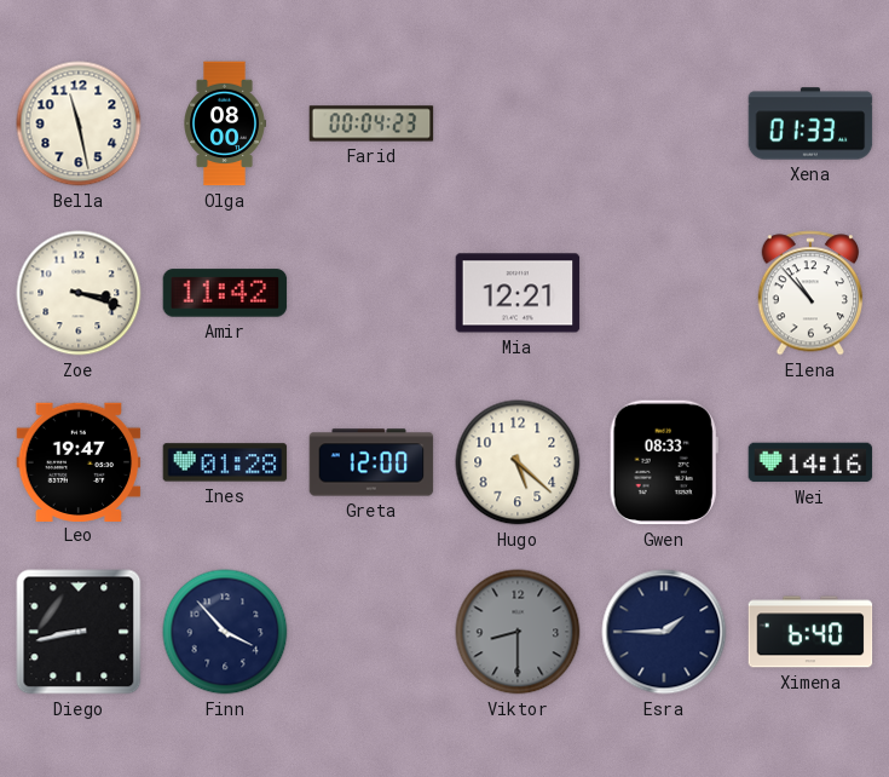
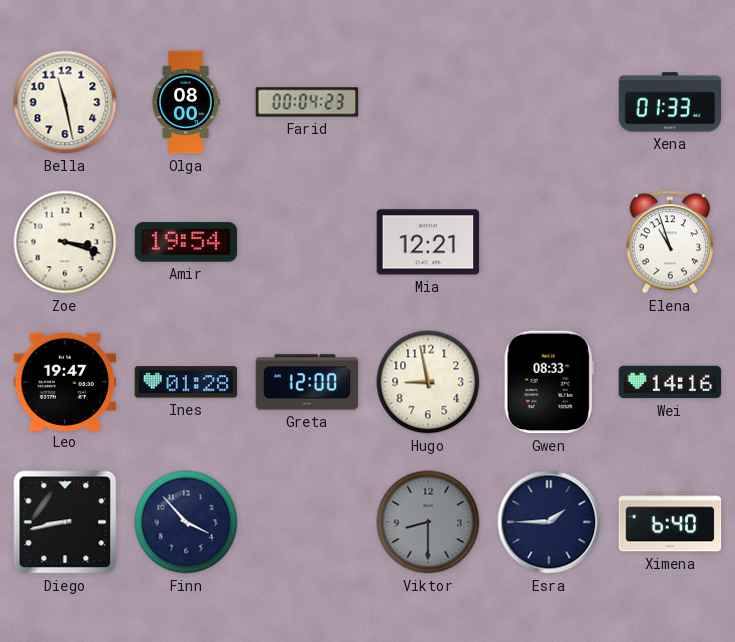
Amir: 11:42 -> 19:54 (186, 242)
Elena: 10:53 -> 10:57 (669, 242)
Hugo: 5:22 -> 8:58 (428, 382)
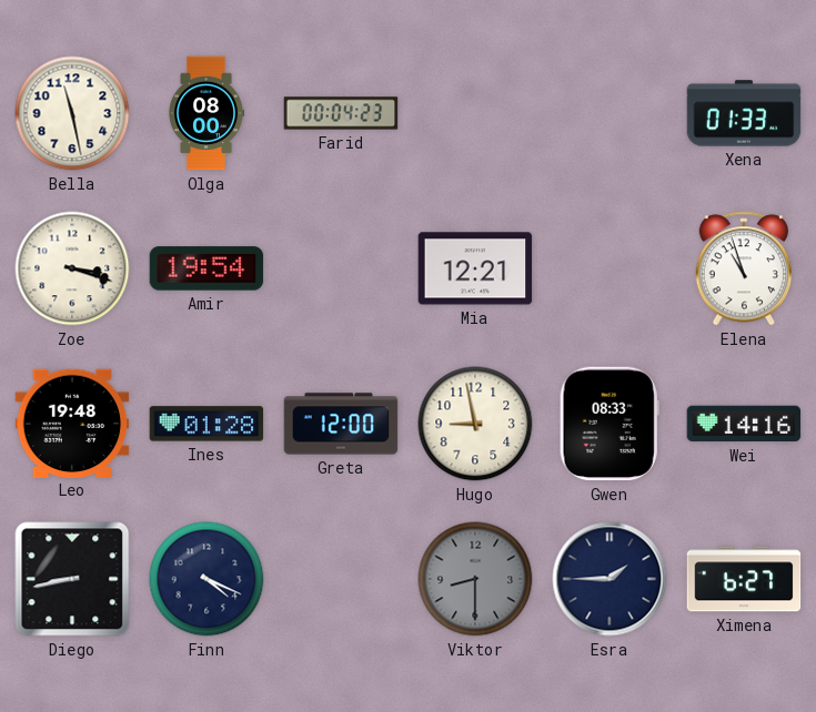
Leo: 19:47 -> 19:48 (72, 423)
Finn: 3:53 -> 4:19 (206, 579)
Ximena: 6:40 -> 6:27 (744, 579)
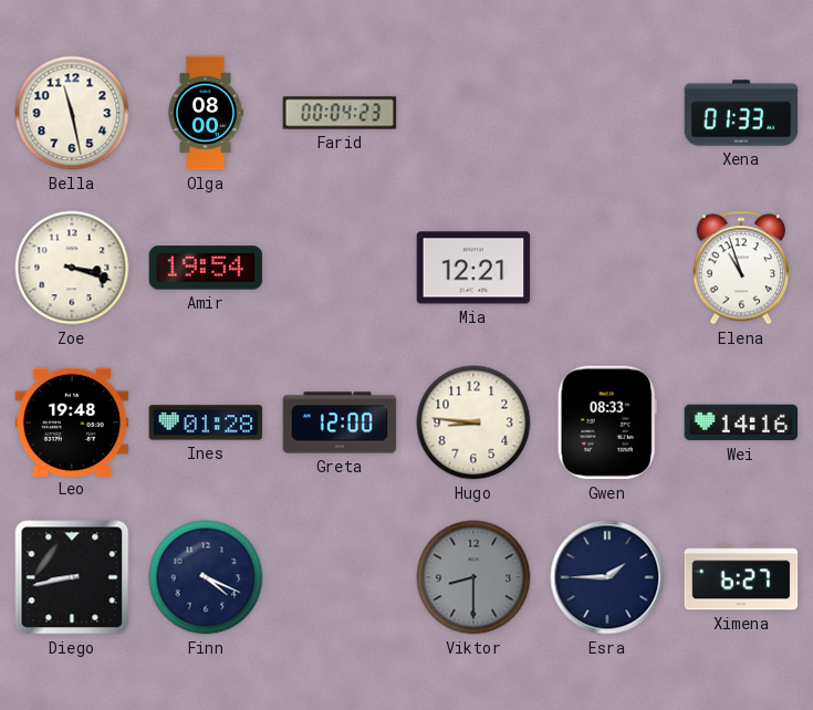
Hugo: 8:58 -> 8:46 (473, 422)
